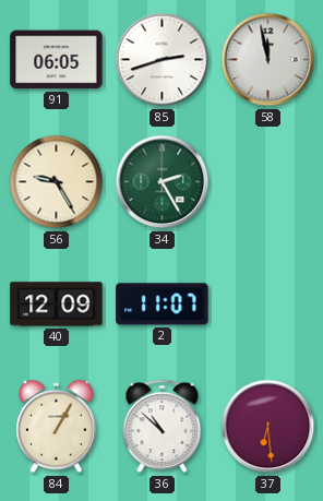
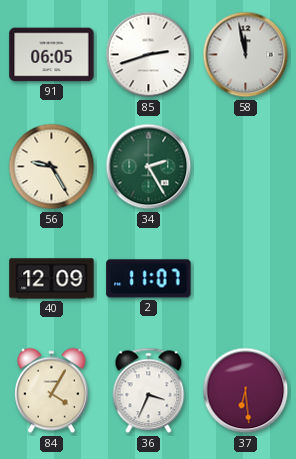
84: 1:05 -> 4:05 (52, 391)
36: 10:52 -> 3:34 (149, 391)
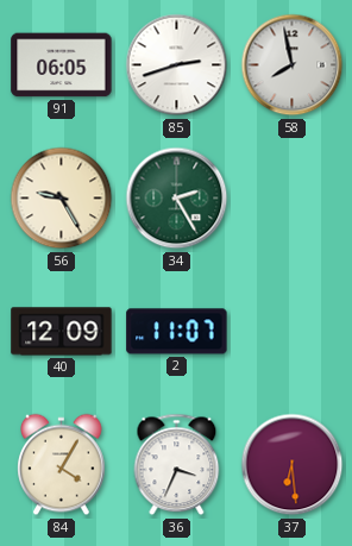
58: 11:58 -> 7:58 (293, 65)
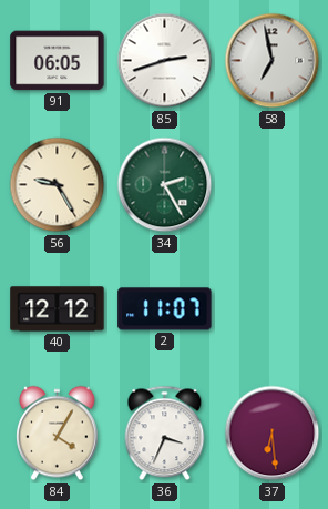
58: 7:58 -> 6:58 (273, 61)
40: 12:09 -> 12:12 (58, 309)
